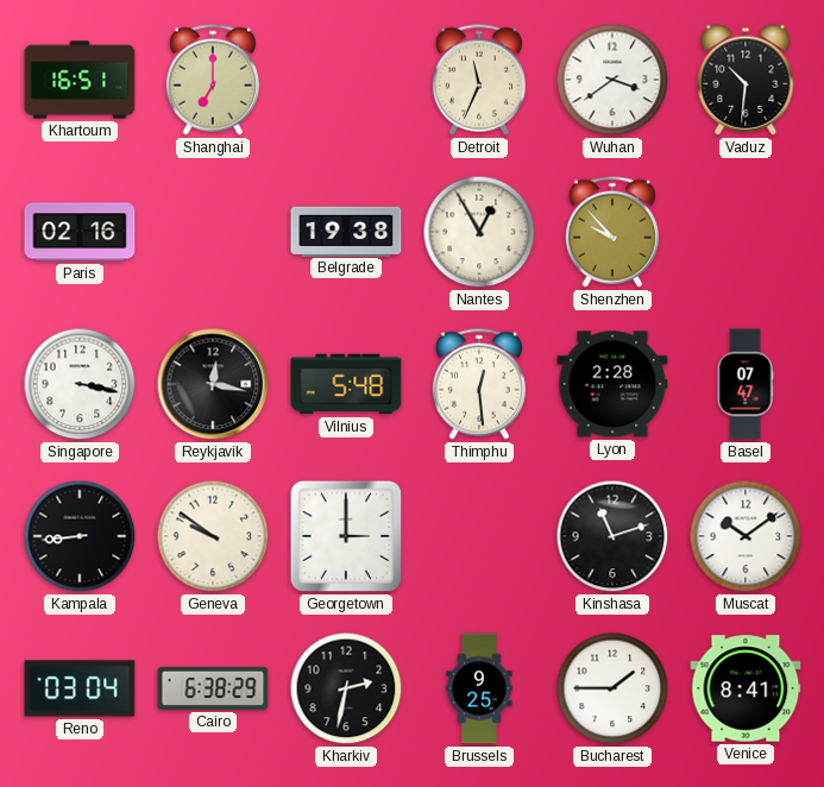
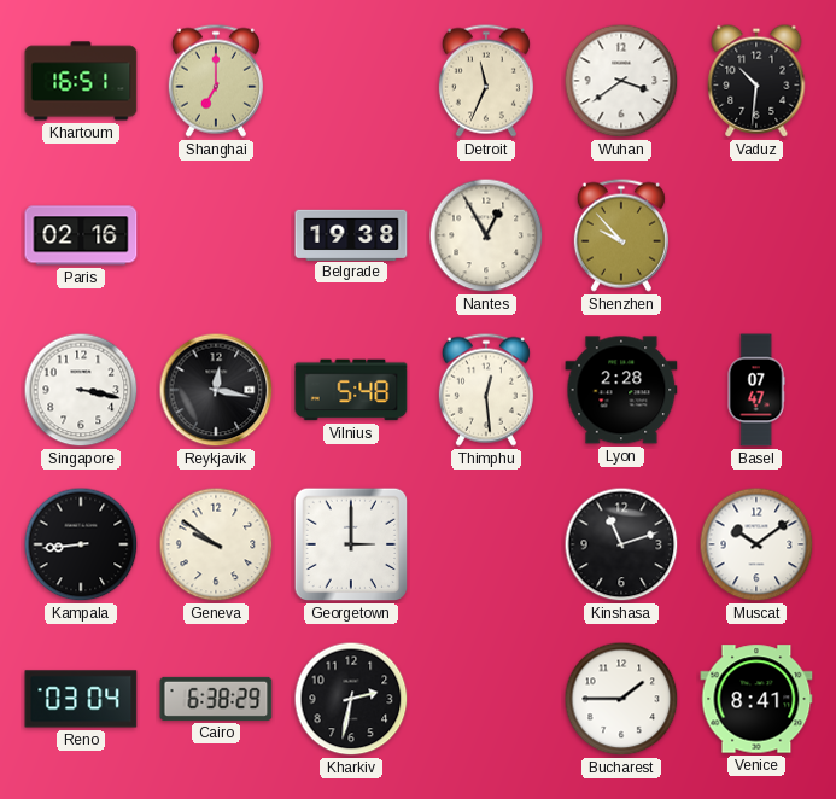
Brussels: 9:25 -> none (479, 688)
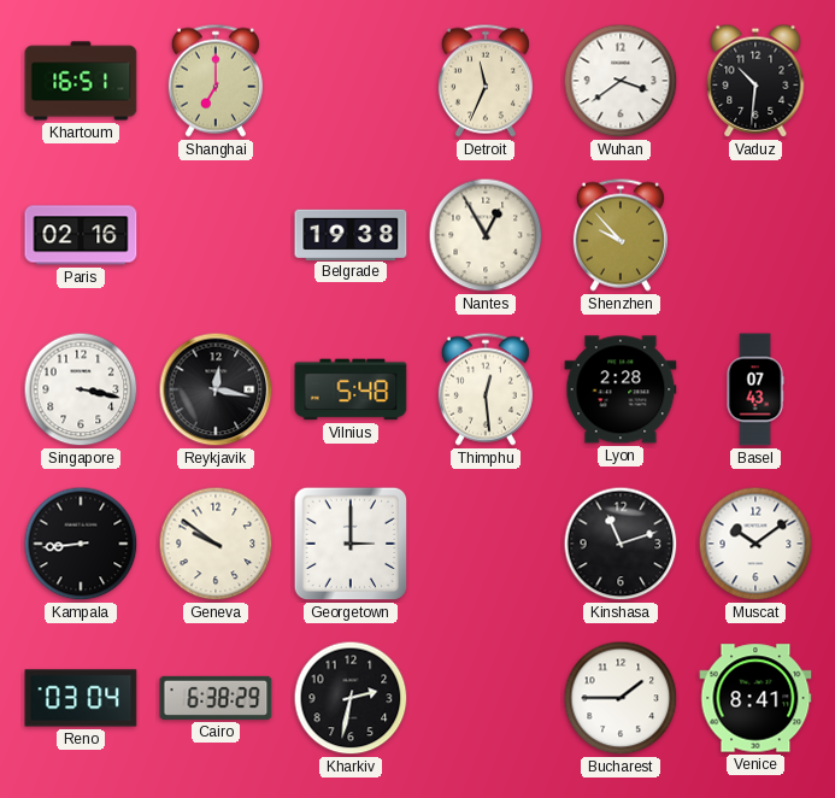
Basel: 07:47 -> 07:43 (755, 389)
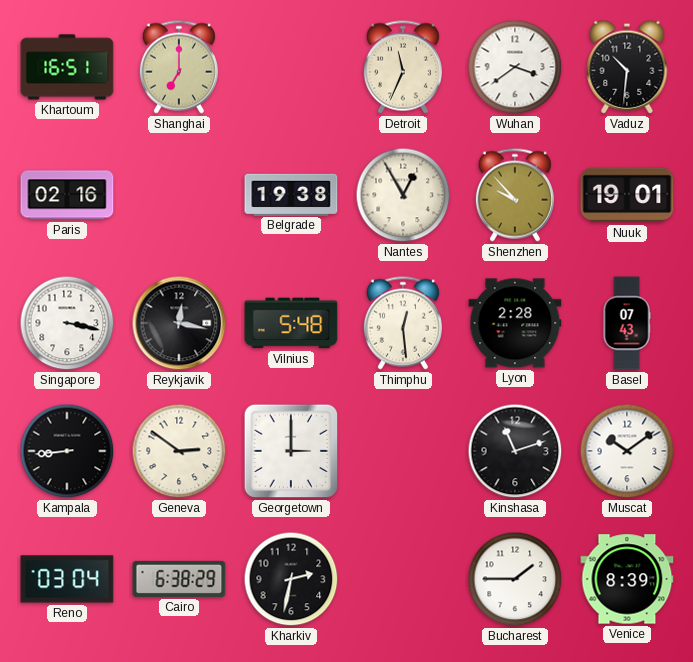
Nuuk: none -> 19:01 (627, 195)
Geneva: 9:51 -> 2:51 (179, 451)
Venice: 8:41 -> 8:39 (627, 579)
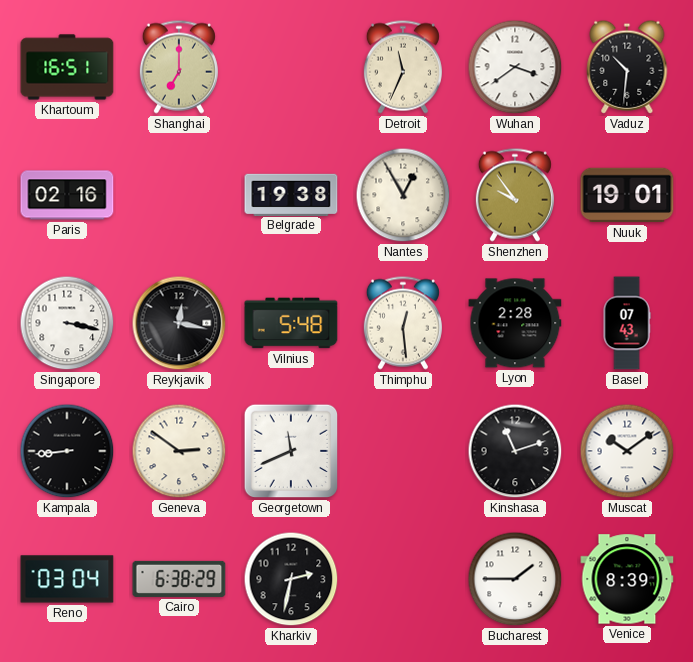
Shenzhen: 9:53 -> 9:54 (515, 195)
Georgetown: 3:00 -> 11:41 (291, 451)
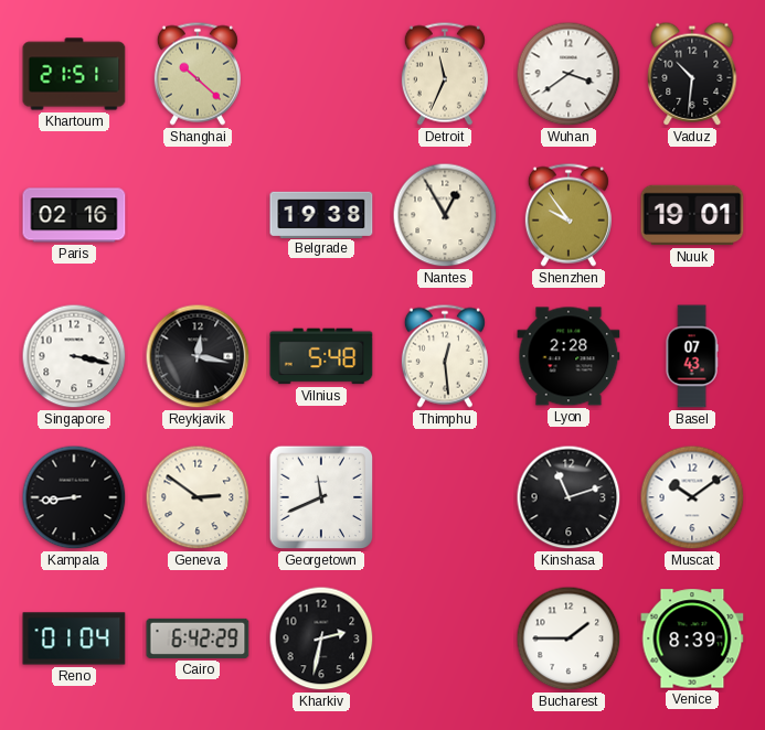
Khartoum: 16:51 -> 21:51 (74, 74)
Shanghai: 7:00 -> 10:22 (198, 74)
Reno: 03:04 -> 01:04 (74, 638)
Cairo: 6:38 -> 6:42 (198, 638)
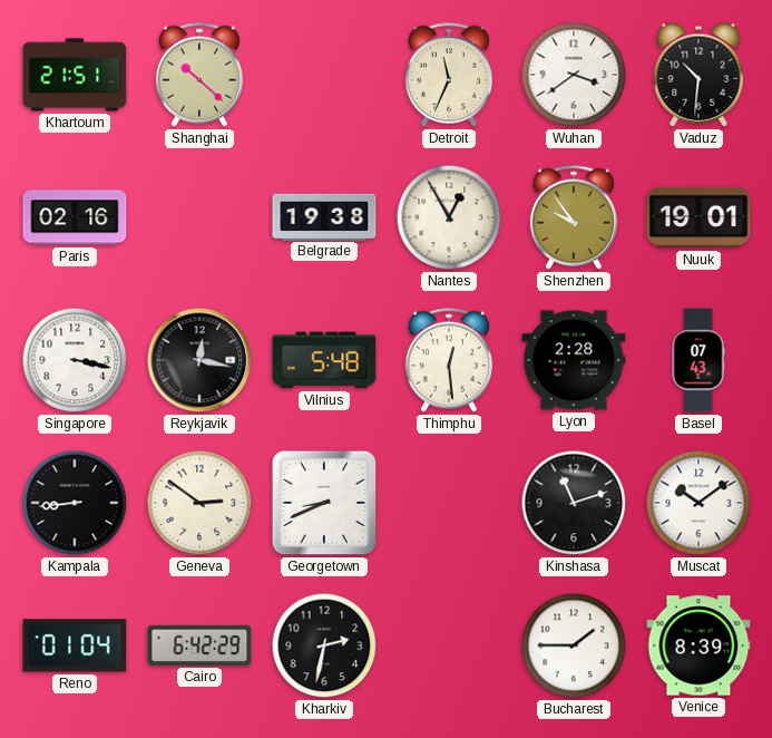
Georgetown: 11:41 -> 8:41 (324, 503)
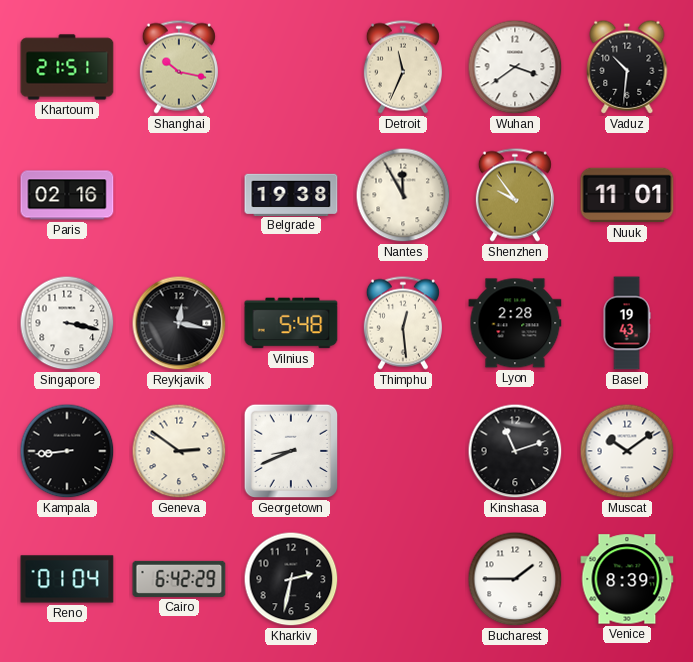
Shanghai: 10:22 -> 10:17 (179, 67)
Nantes: 12:55 -> 11:55 (403, 195)
Nuuk: 19:01 -> 11:01 (627, 195)
Basel: 07:43 -> 19:43 (627, 323)
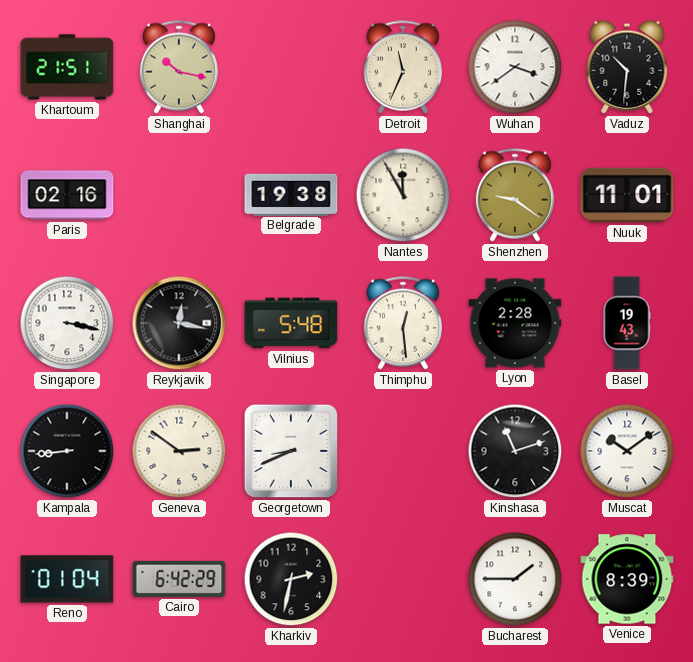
Shenzhen: 9:54 -> 9:21 (515, 195)
